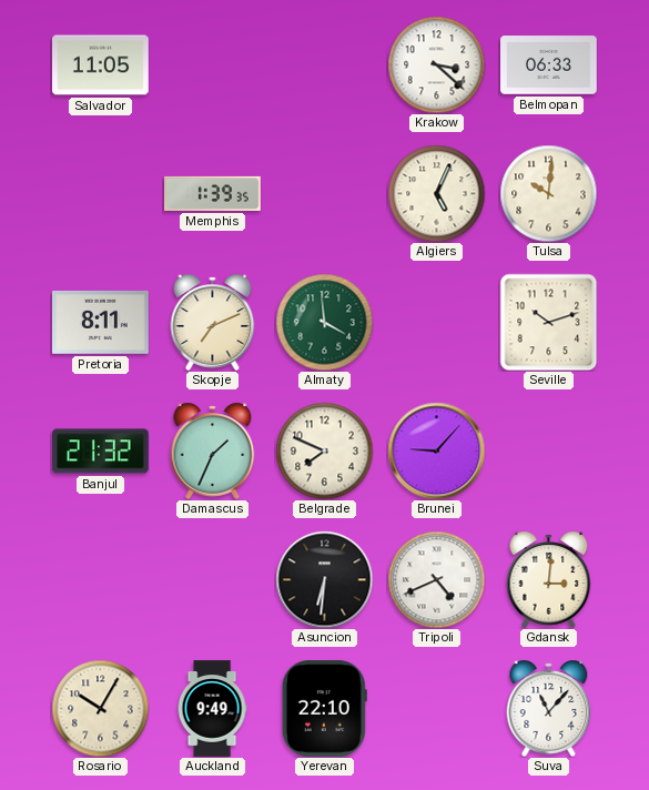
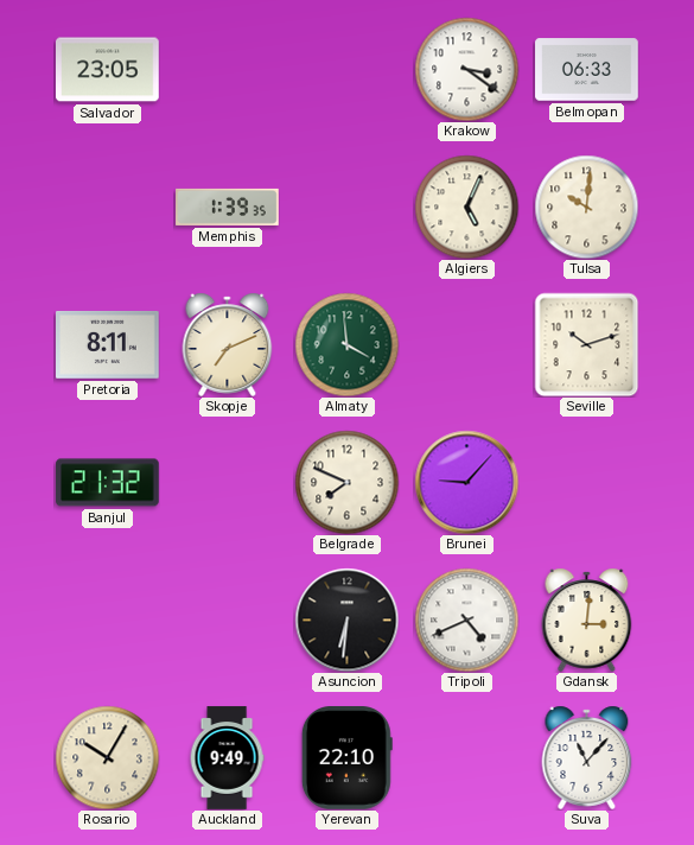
Salvador: 11:05 -> 23:05 (108, 70)
Krakow: 3:22 -> 3:21 (466, 69)
Damascus: 1:34 -> none (213, 450)
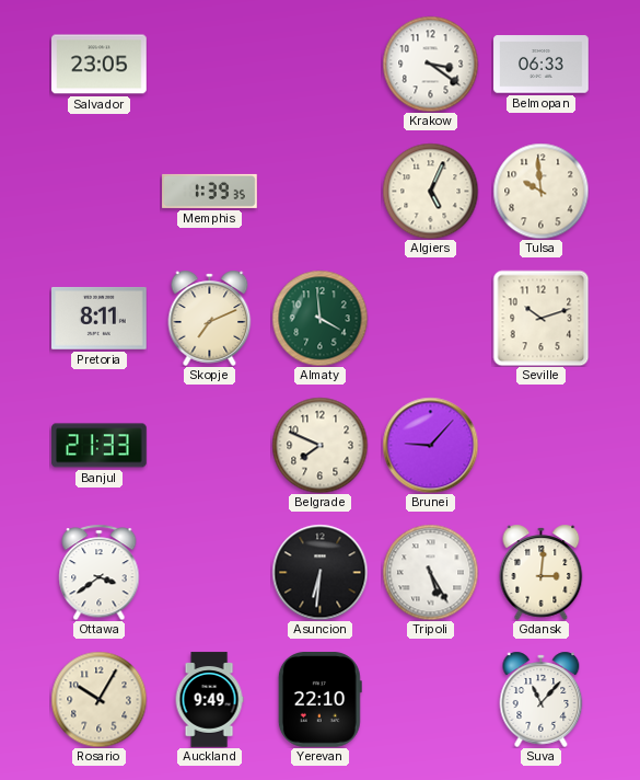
Tulsa: 10:01 -> 9:59 (540, 191)
Banjul: 21:32 -> 21:33 (100, 446)
Ottawa: none -> 3:39 (100, 572)
Tripoli: 4:41 -> 5:25 (430, 572)
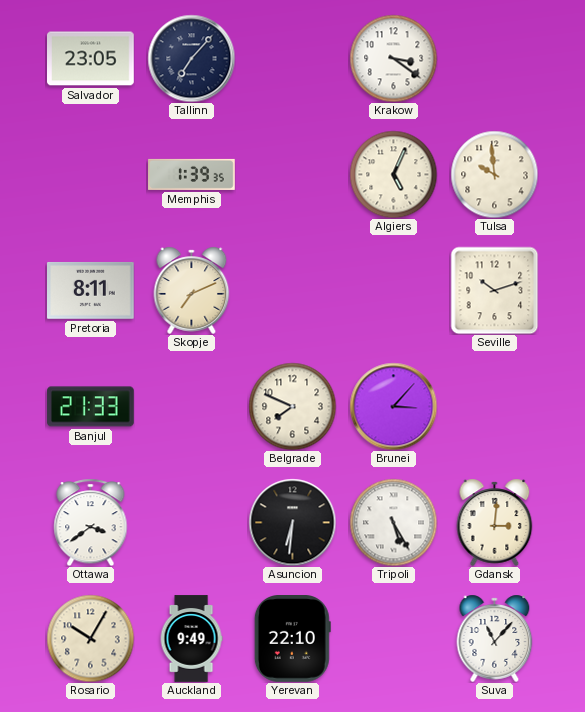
Tallinn: none -> 7:07 (191, 58)
Belmopan: 06:33 -> none (542, 65)
Almaty: 3:59 -> none (319, 318)
Brunei: 9:07 -> 3:07 (393, 406)
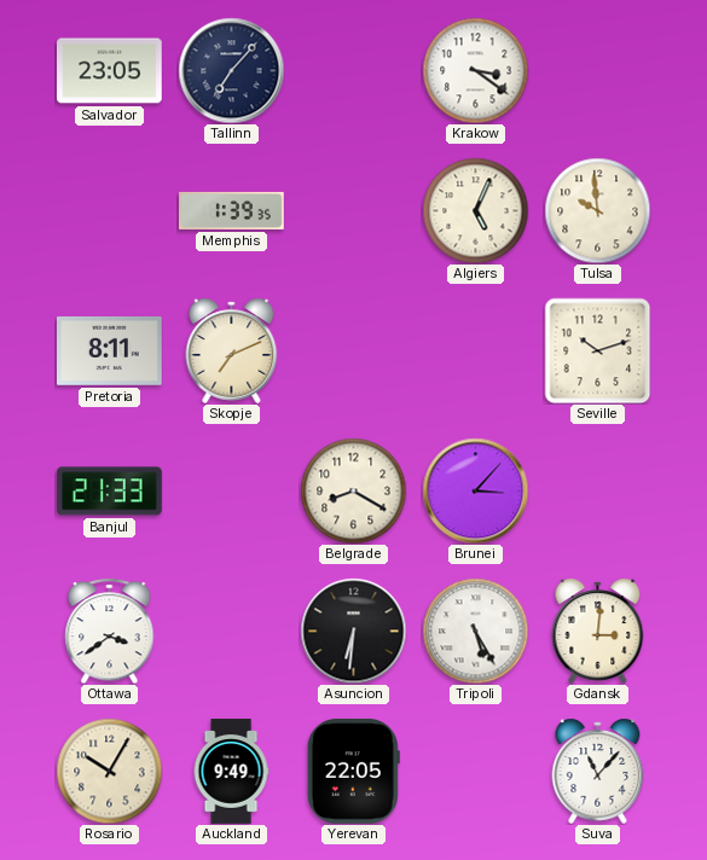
Belgrade: 7:49 -> 8:20 (353, 490)
Yerevan: 22:10 -> 22:05 (353, 772)
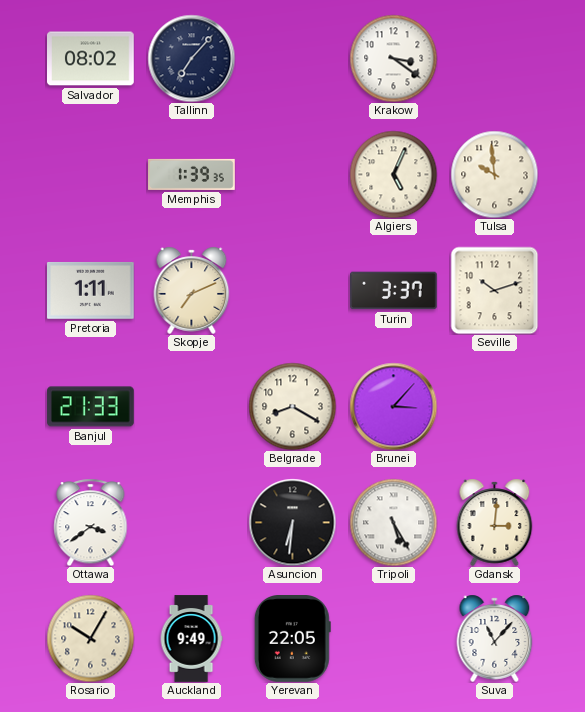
Salvador: 23:05 -> 08:02 (91, 59)
Pretoria: 8:11 -> 1:11 (91, 290)
Turin: none -> 3:37 (394, 291)
